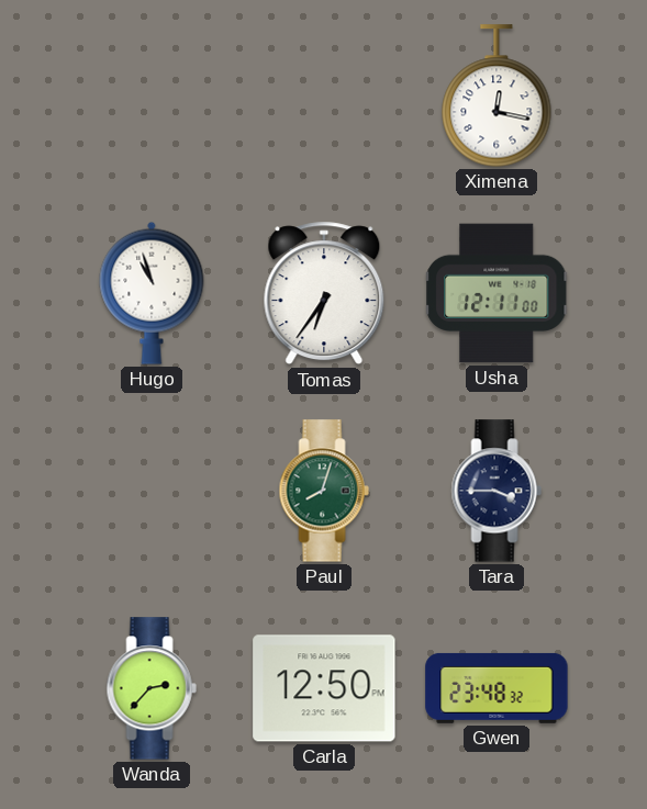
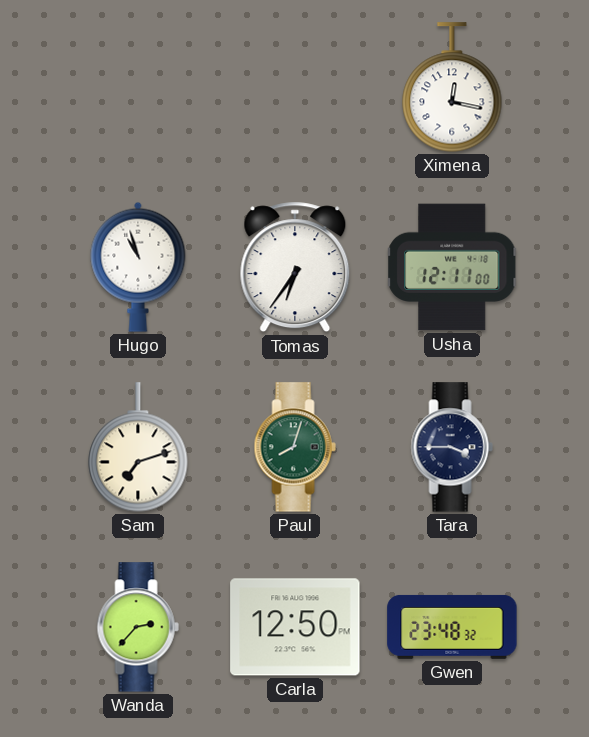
Sam: none -> 7:12 (138, 447)
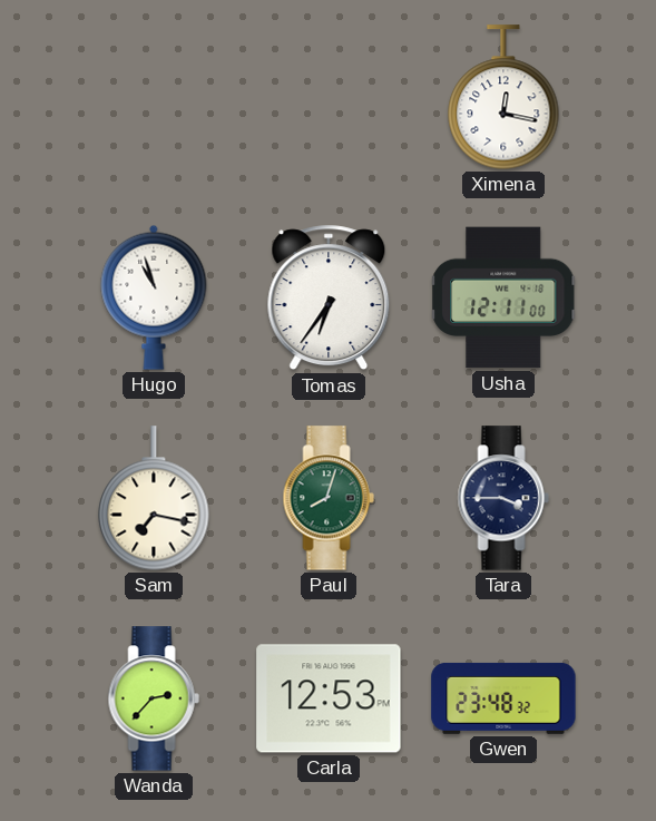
Sam: 7:12 -> 7:17 (154, 498)
Carla: 12:50 -> 12:53 (329, 698)
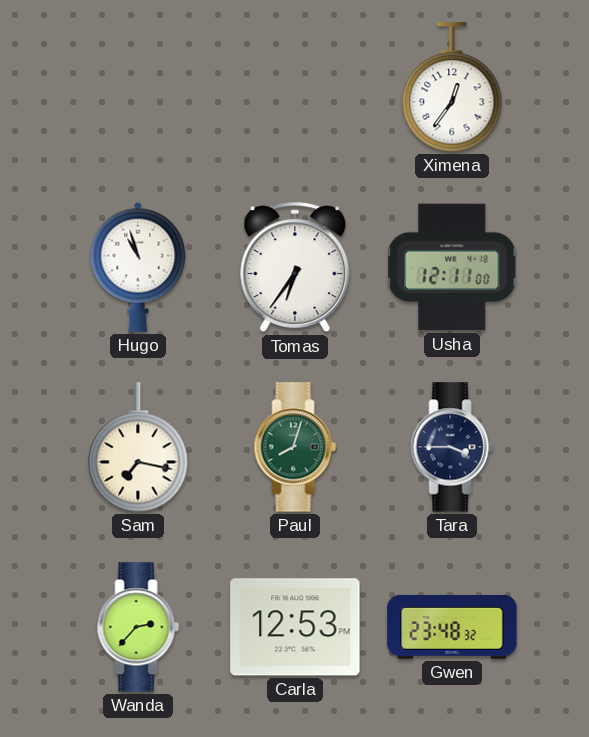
Ximena: 12:17 -> 12:36 (452, 87)
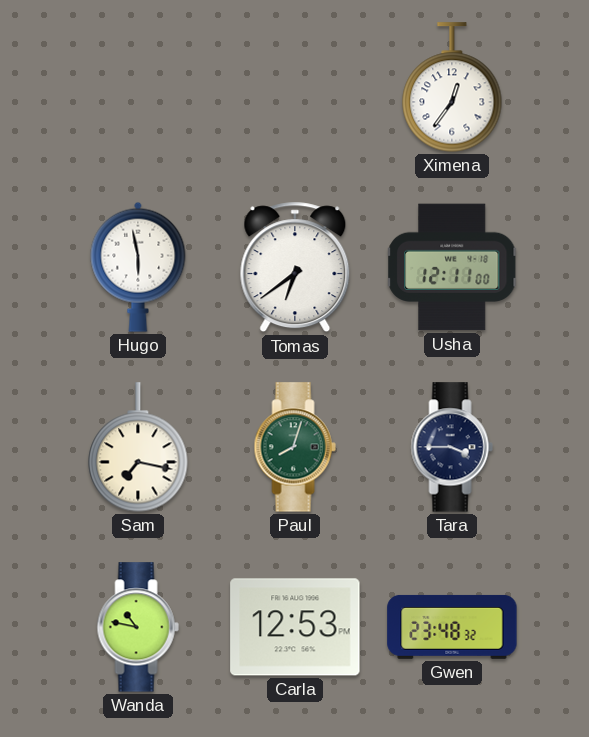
Hugo: 10:57 -> 5:58 (138, 267)
Tomas: 6:36 -> 6:39 (295, 267)
Wanda: 2:37 -> 10:47 (138, 627)
